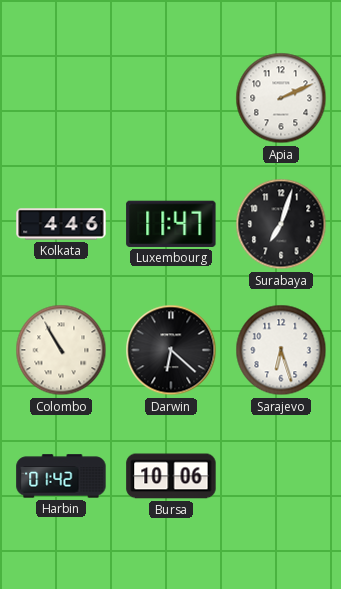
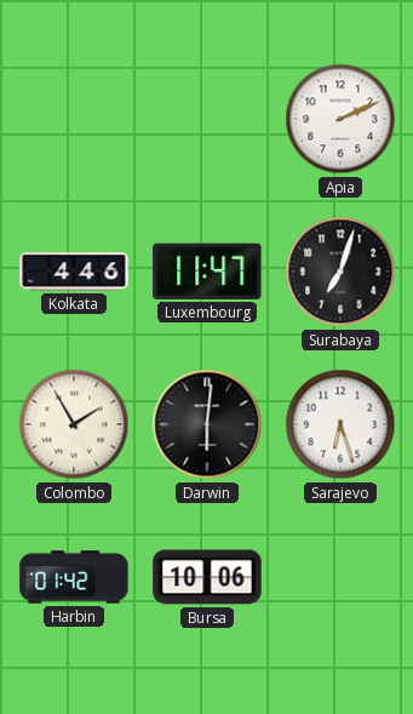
Colombo: 10:55 -> 1:55 (74, 424)
Darwin: 6:22 -> 6:01 (207, 424)
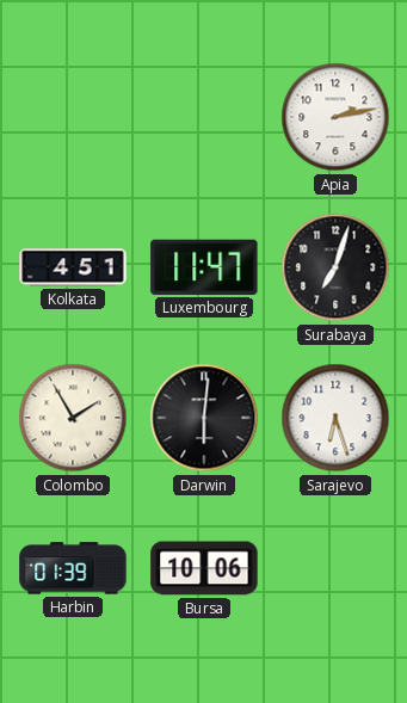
Apia: 2:11 -> 2:13 (335, 117)
Kolkata: 4:46 -> 4:51 (73, 267)
Harbin: 01:42 -> 01:39 (73, 568)
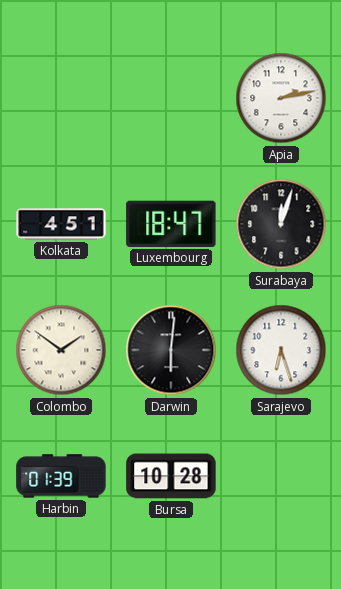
Luxembourg: 11:47 -> 18:47 (171, 224)
Surabaya: 7:03 -> 12:03 (281, 224)
Colombo: 1:55 -> 1:51 (61, 350)
Bursa: 10:06 -> 10:28 (171, 476)
